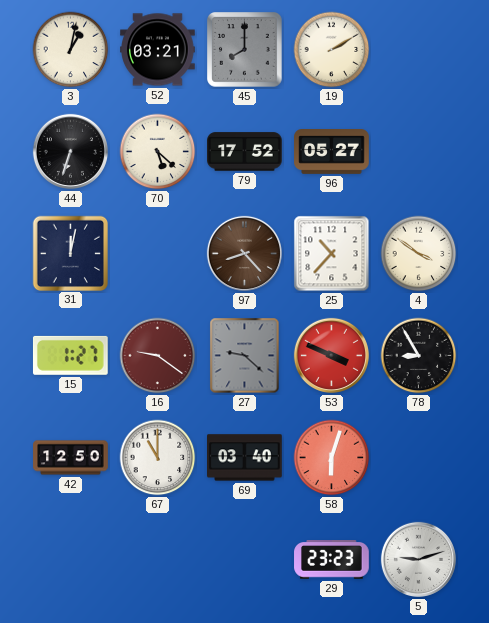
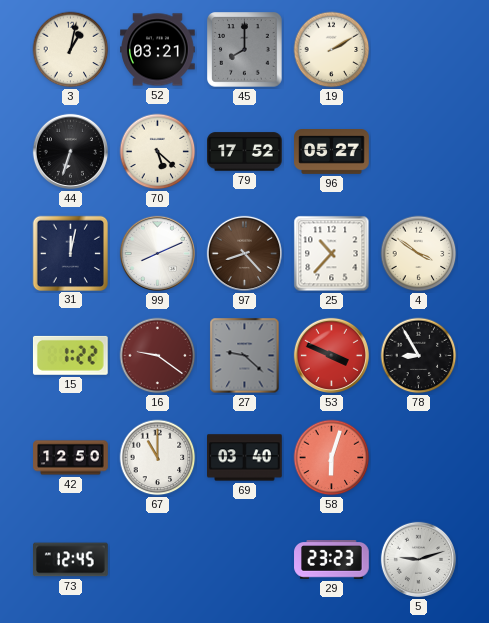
99: none -> 8:11 (157, 253)
15: 1:27 -> 1:22 (70, 355)
73: none -> 12:45 (71, 560)
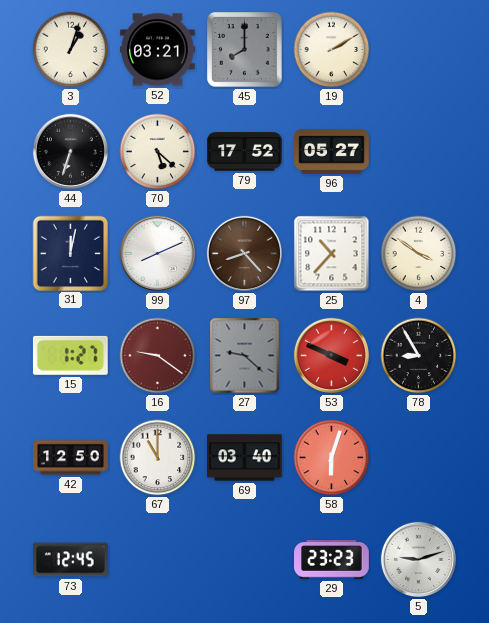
3: 1:02 -> 1:03 (71, 50)
15: 1:22 -> 1:27 (70, 355)
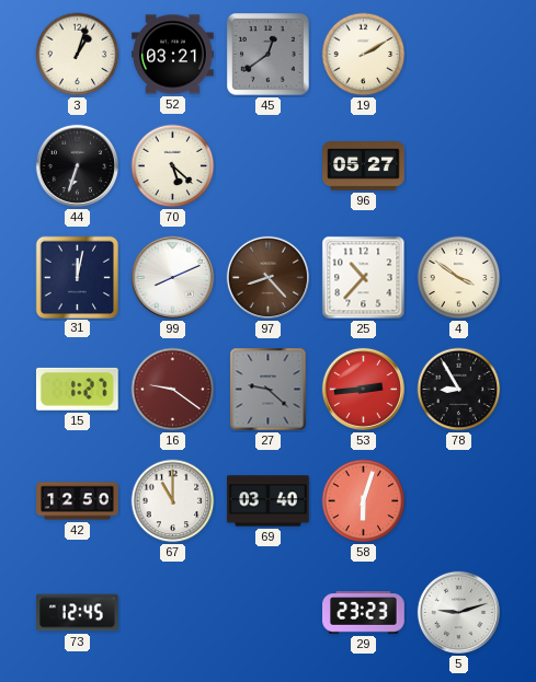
45: 8:00 -> 12:39 (269, 55)
79: 17:52 -> none (245, 152)
53: 3:49 -> 2:44 (363, 389)
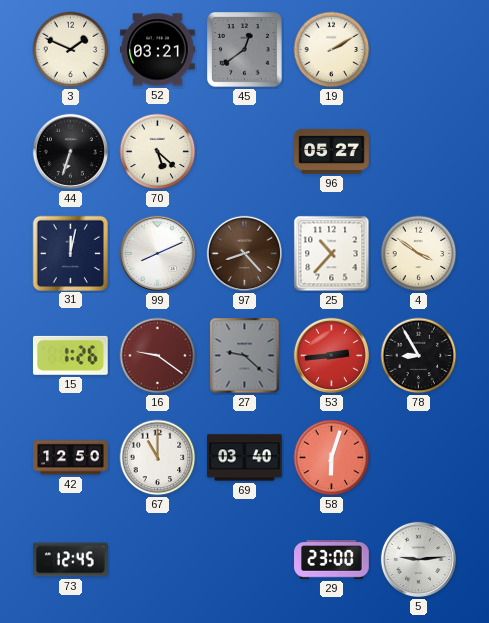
3: 1:03 -> 1:49 (71, 50)
15: 1:27 -> 1:26 (70, 355)
29: 23:23 -> 23:00 (332, 560)
5: 9:12 -> 9:14 (418, 559)
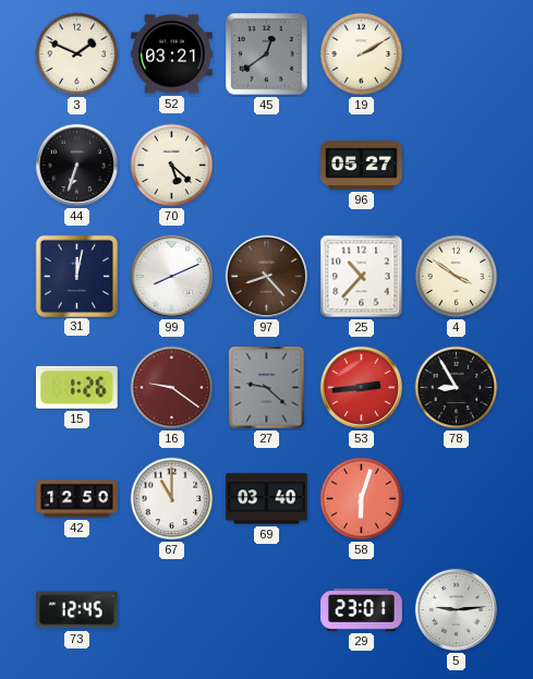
29: 23:00 -> 23:01 (362, 610)
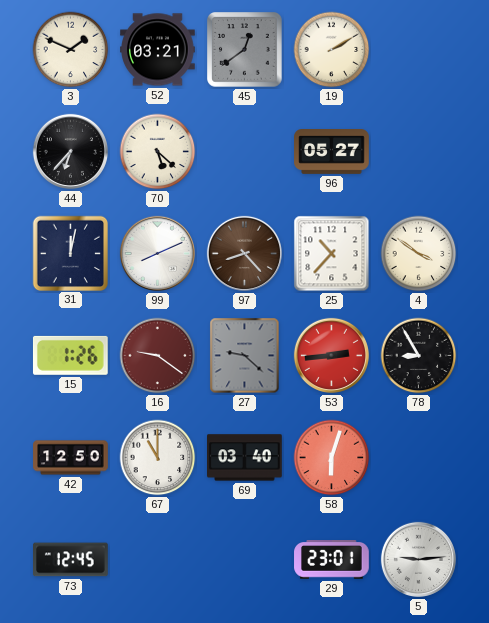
44: 6:33 -> 6:37 (70, 151)
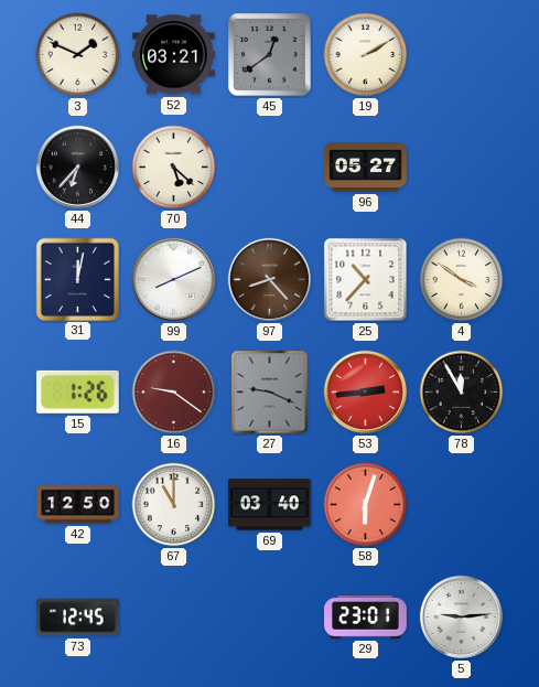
27: 9:22 -> 9:19 (270, 393)
78: 8:55 -> 11:55 (462, 393)
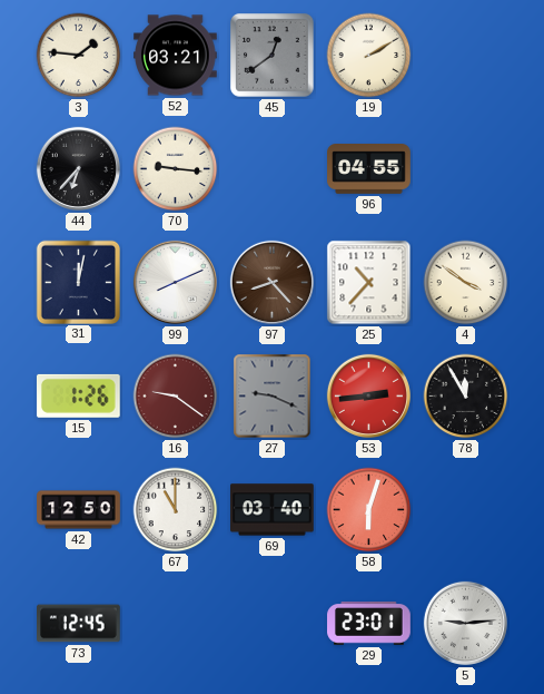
3: 1:49 -> 1:46 (79, 56)
70: 5:22 -> 9:16 (176, 169)
96: 05:27 -> 04:55 (369, 169)
